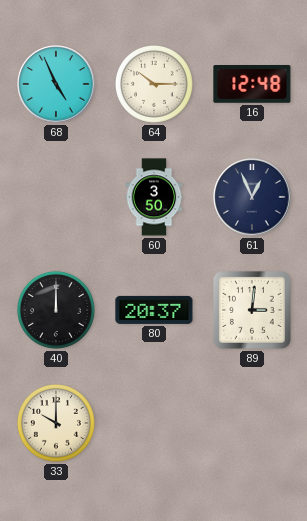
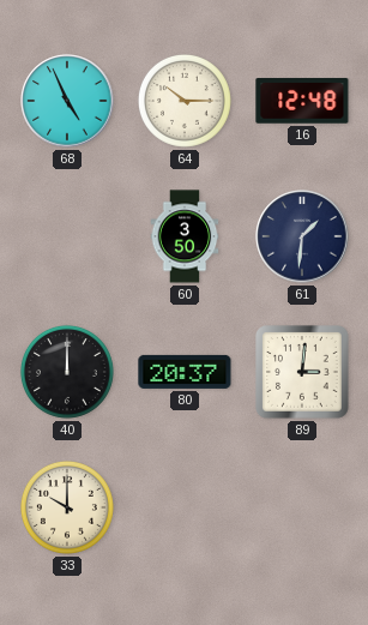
61: 12:56 -> 1:31 (302, 236)
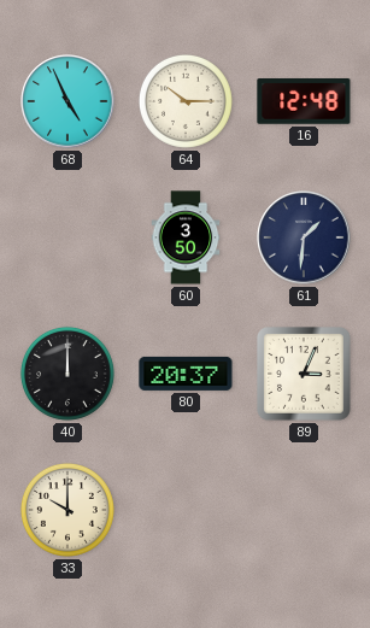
89: 3:01 -> 3:04 (305, 375)
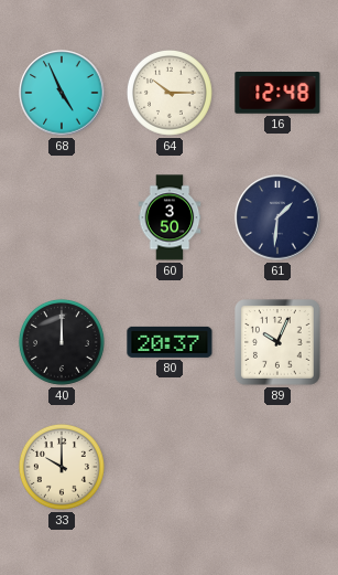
89: 3:04 -> 10:04 (279, 343)
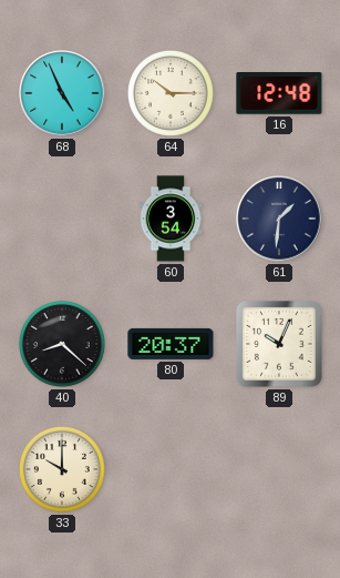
60: 3:50 -> 3:54 (171, 219)
40: 12:00 -> 8:22 (62, 344)
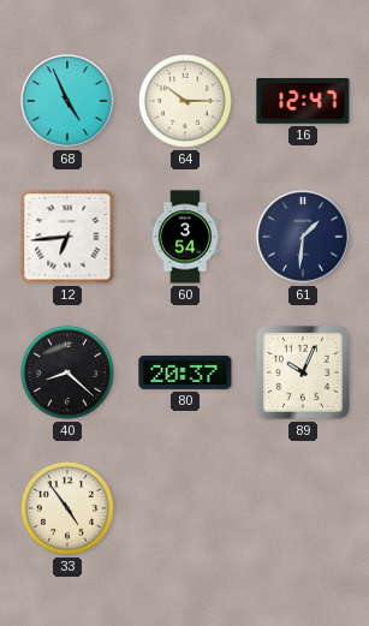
16: 12:48 -> 12:47 (303, 101)
12: none -> 6:44 (67, 237)
33: 10:00 -> 4:54 (67, 508)
